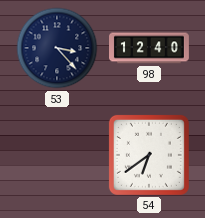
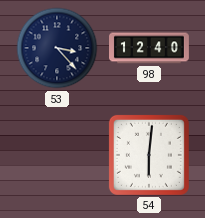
54: 6:39 -> 6:01 (149, 155)
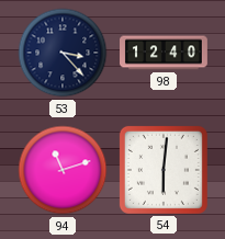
94: none -> 11:12 (63, 170)
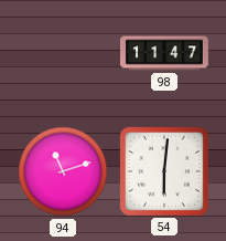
53: 3:23 -> none (63, 53)
98: 12:40 -> 11:47 (165, 53)
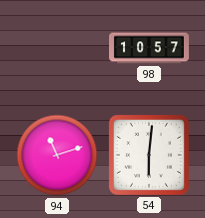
98: 11:47 -> 10:57 (150, 48)
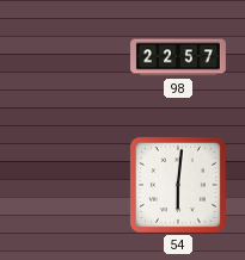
98: 10:57 -> 22:57 (179, 57)
94: 11:12 -> none (57, 155)
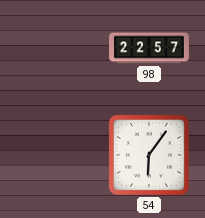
54: 6:01 -> 6:06 (149, 155)
